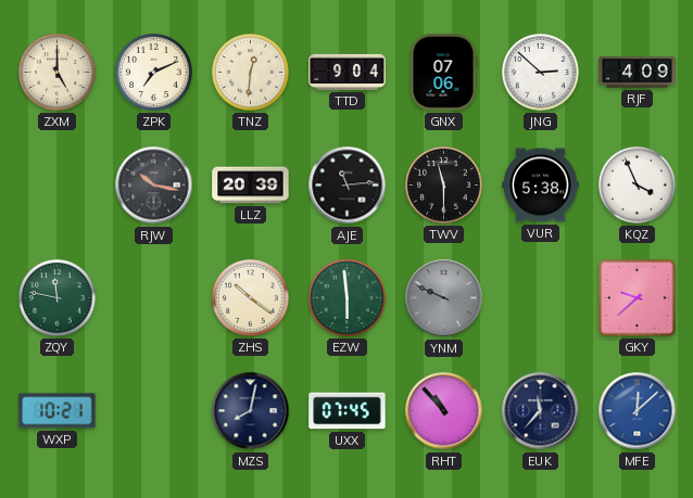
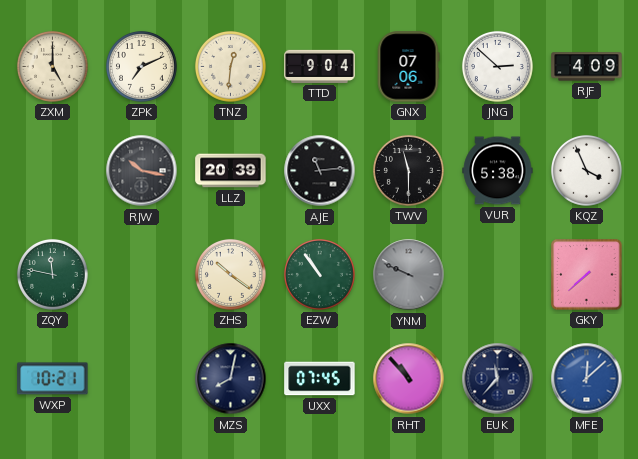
EZW: 5:59 -> 10:54 (319, 274)
GKY: 9:38 -> 7:38 (587, 275)
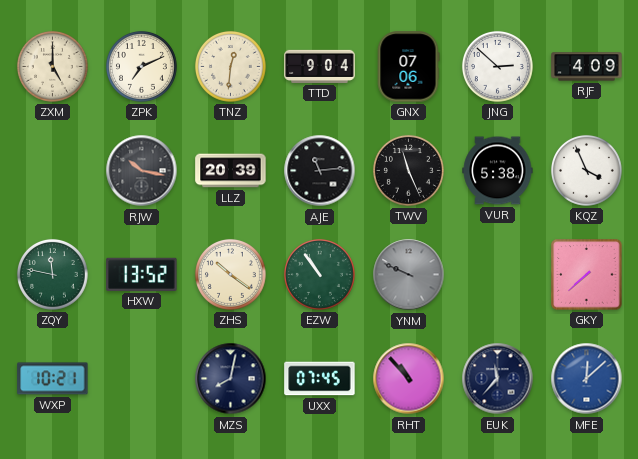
TWV: 11:30 -> 11:26 (408, 170)
HXW: none -> 13:52 (142, 274)
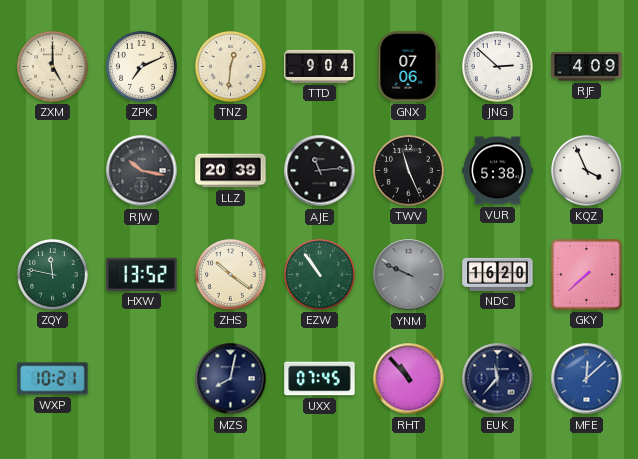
NDC: none -> 16:20 (498, 274)
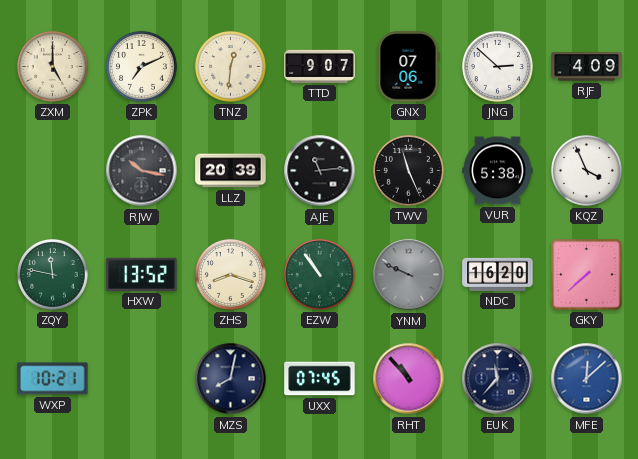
TTD: 9:04 -> 9:07 (320, 66)
ZHS: 10:21 -> 8:18 (230, 274)
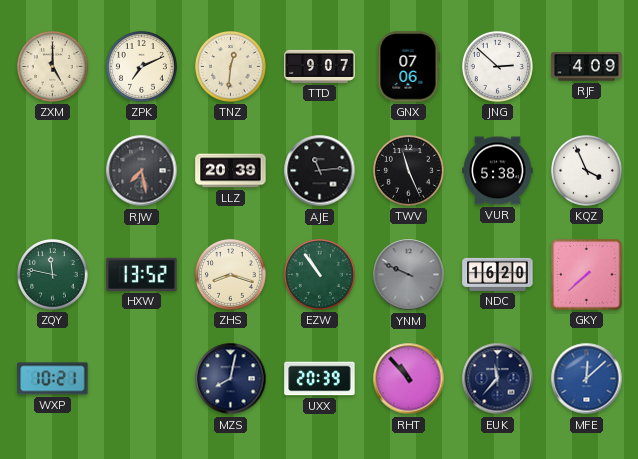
RJW: 10:17 -> 7:28 (142, 171)
UXX: 07:45 -> 20:39 (320, 379)
